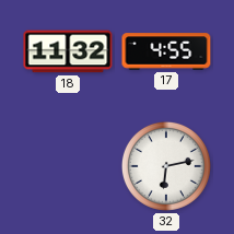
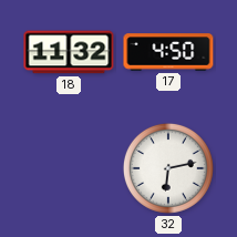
17: 4:55 -> 4:50 (168, 52)
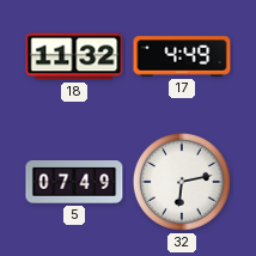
17: 4:50 -> 4:49 (182, 56)
5: none -> 07:49 (74, 183)
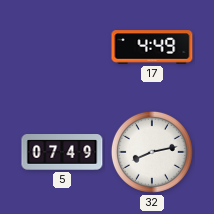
18: 11:32 -> none (74, 56)
32: 6:13 -> 8:13 (152, 152)
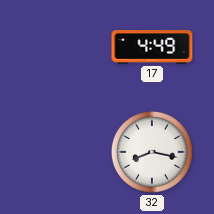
5: 07:49 -> none (62, 153)
32: 8:13 -> 8:17 (152, 152)
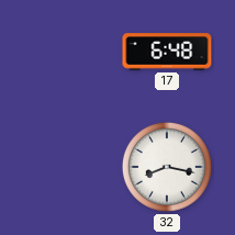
17: 4:49 -> 6:48 (167, 52)
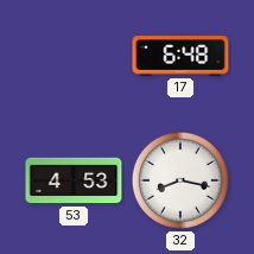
53: none -> 4:53 (74, 180)
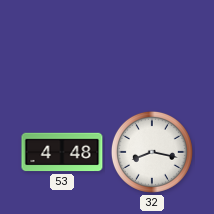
17: 6:48 -> none (180, 56)
53: 4:53 -> 4:48 (62, 152)
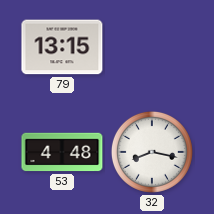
79: none -> 13:15 (62, 47)
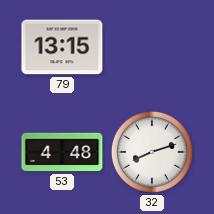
32: 8:17 -> 8:12 (152, 152)
